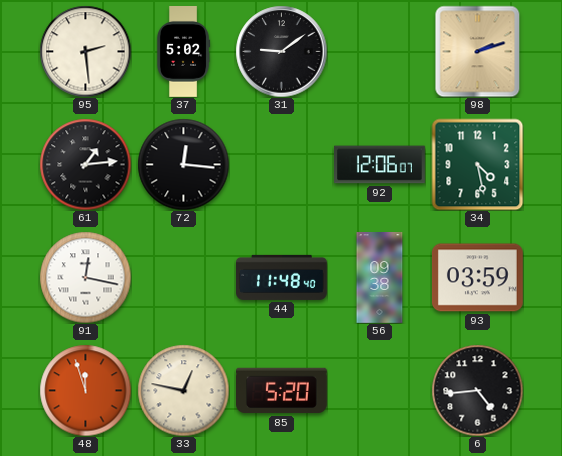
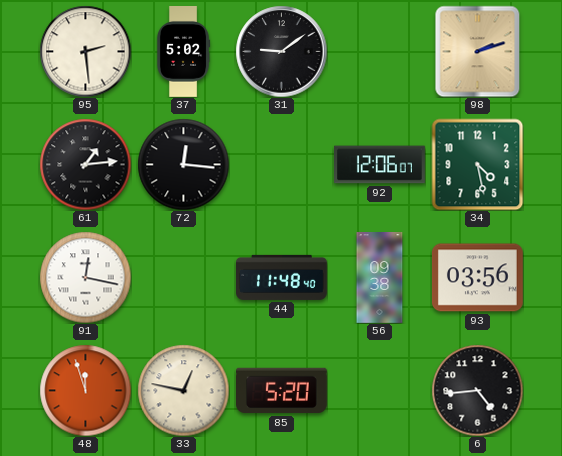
93: 03:59 -> 03:56 (477, 278)
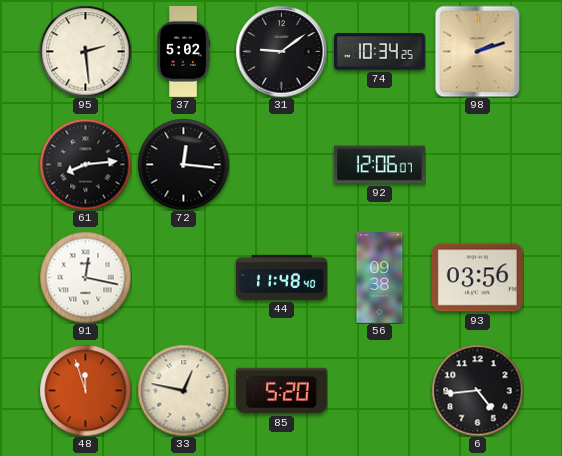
74: none -> 10:34 (380, 52)
61: 1:14 -> 8:14 (85, 164)
34: 4:28 -> none (477, 164)
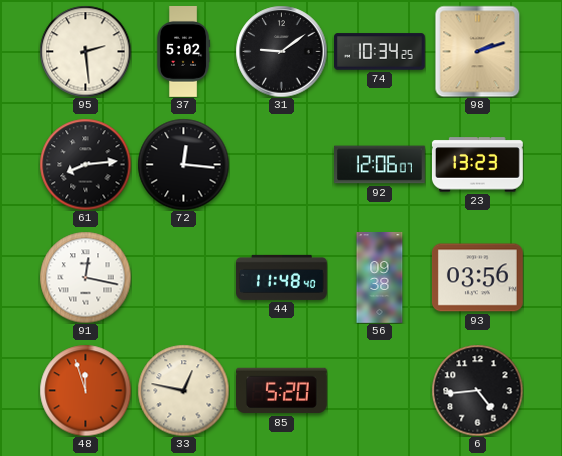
23: none -> 13:23 (477, 165)
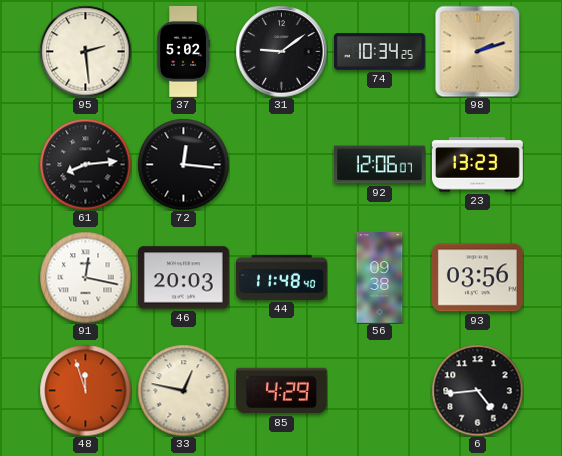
46: none -> 20:03 (183, 278)
85: 5:20 -> 4:29 (282, 391)
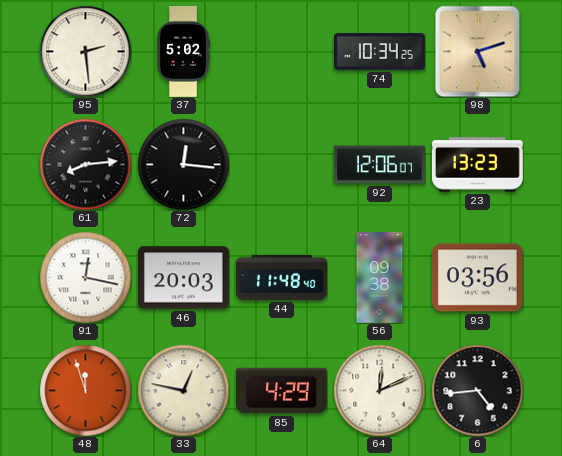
31: 9:09 -> none (281, 51)
98: 2:12 -> 5:12 (478, 51)
64: none -> 12:11 (379, 390)
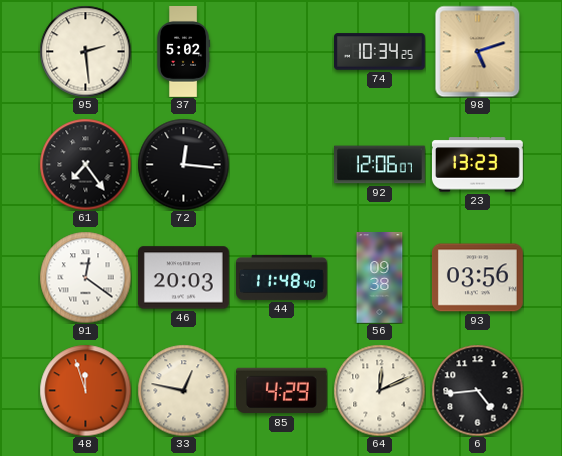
61: 8:14 -> 7:24 (85, 164)
91: 12:17 -> 12:21 (85, 277)
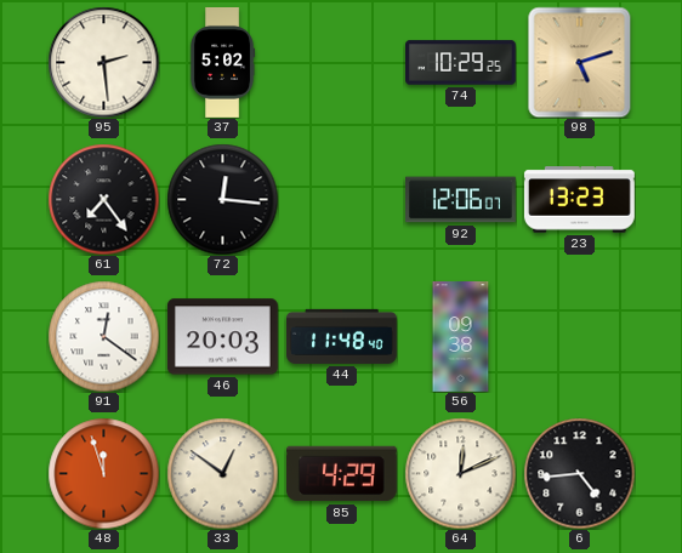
74: 10:34 -> 10:29 (461, 63)
93: 03:56 -> none (477, 278)
33: 12:47 -> 12:51 (222, 473)
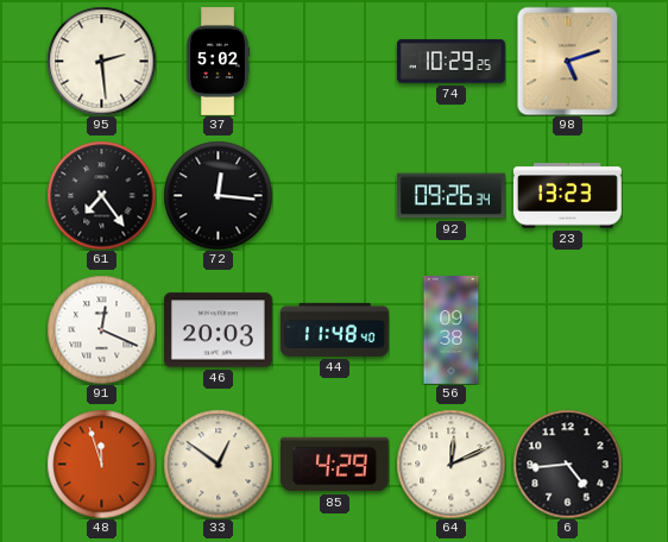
92: 12:06 -> 09:26 (452, 196)
91: 12:21 -> 12:19 (101, 329)
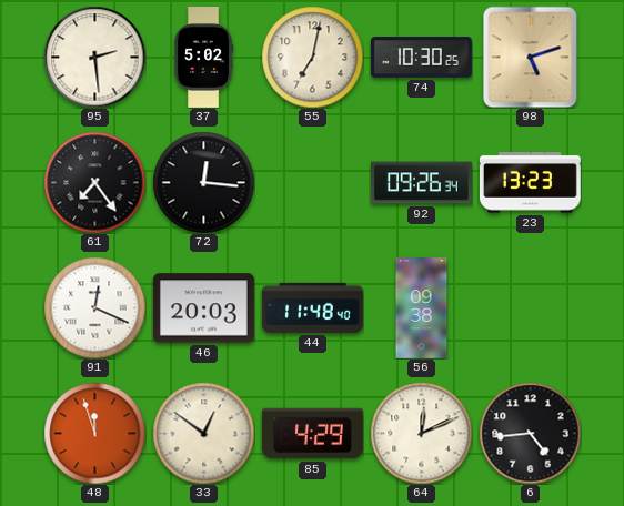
55: none -> 7:02 (312, 57)
74: 10:29 -> 10:30 (422, 58)
